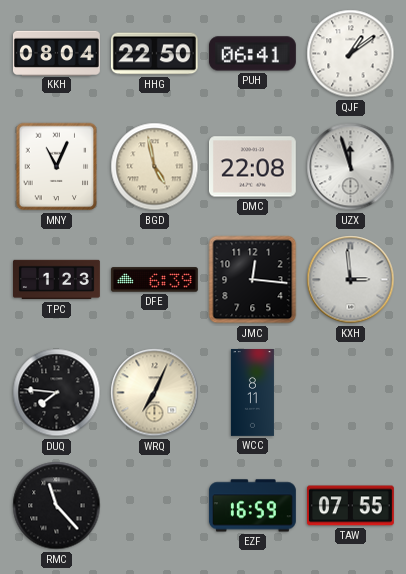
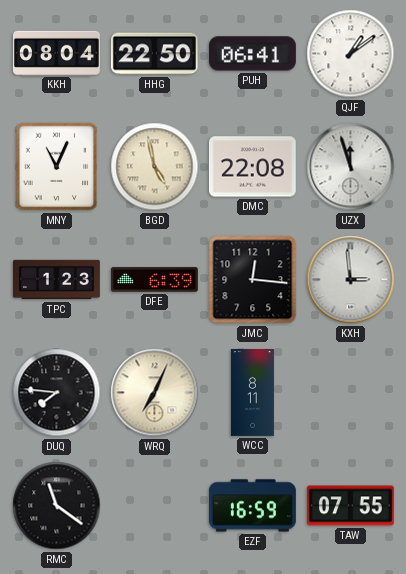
RMC: 11:23 -> 11:21 (57, 506)
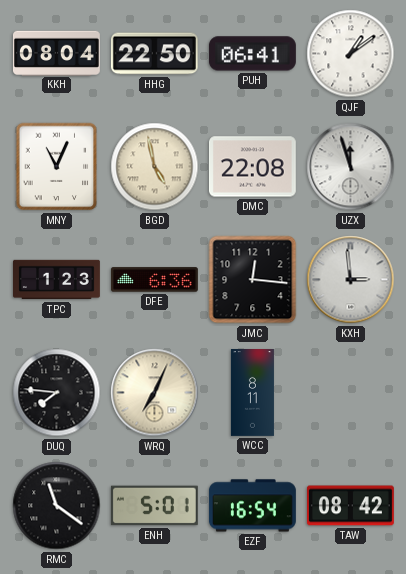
DFE: 6:39 -> 6:36 (154, 280)
ENH: none -> 5:01 (154, 506)
EZF: 16:59 -> 16:54 (252, 506)
TAW: 07:55 -> 08:42 (350, 506)
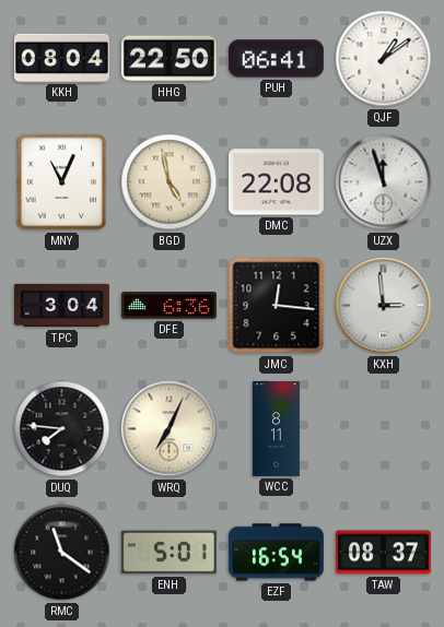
TPC: 1:23 -> 3:04 (62, 306)
TAW: 08:42 -> 08:37 (383, 553)
